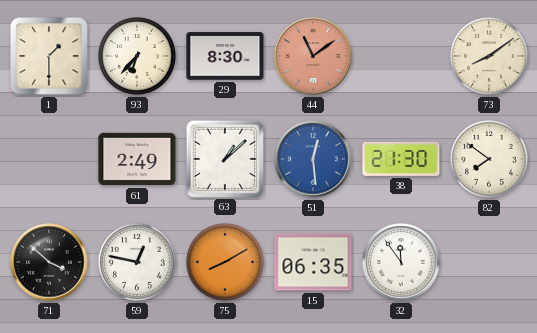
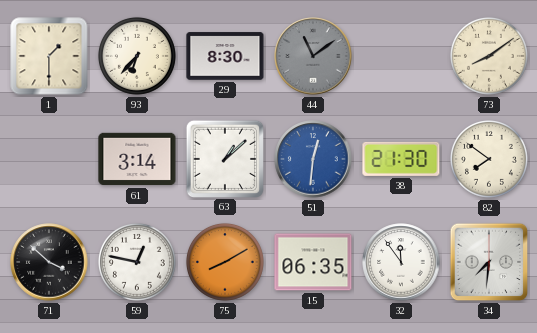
44 dial: salmon -> grey (313, 56)
61: 2:49 -> 3:14 (137, 159)
51: 12:29 -> 12:31 (313, 159)
34: none -> 7:31 (489, 262)
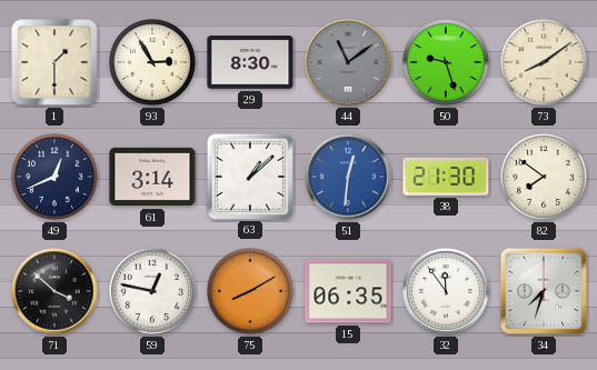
93: 6:37 -> 2:55 (152, 62)
50: none -> 9:27 (446, 62)
49: none -> 12:41 (54, 177)
34: 7:31 -> 7:33 (544, 291)
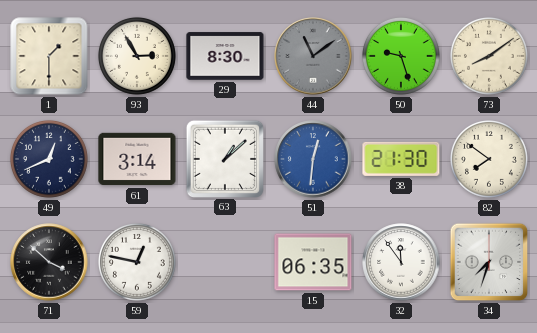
75: 8:10 -> none (250, 291)
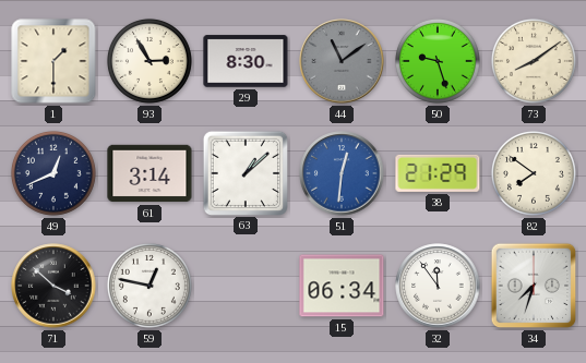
38: 21:30 -> 21:29 (438, 173)
15: 06:35 -> 06:34 (342, 286)
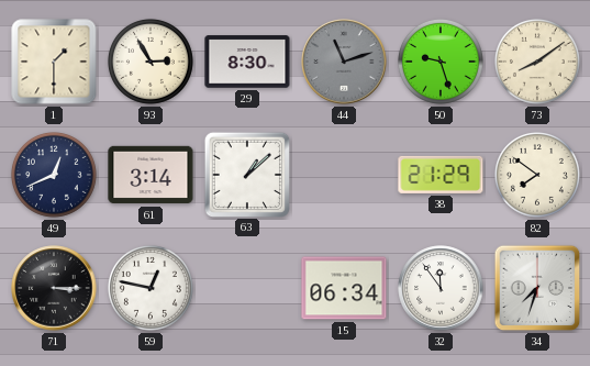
44: 11:09 -> 11:12 (344, 62)
51: 12:31 -> none (342, 173)
71: 3:52 -> 3:15 (54, 288)
